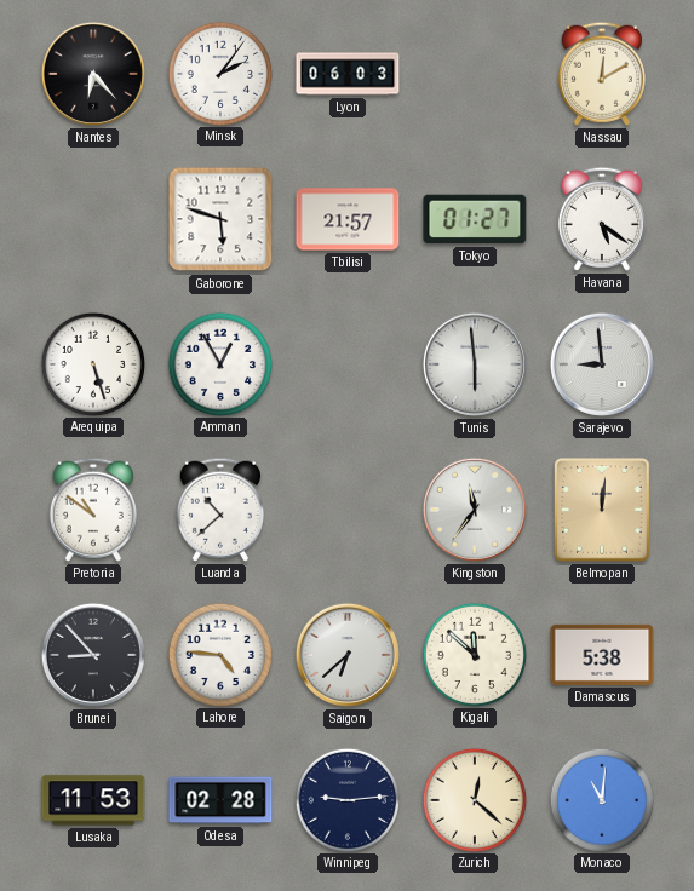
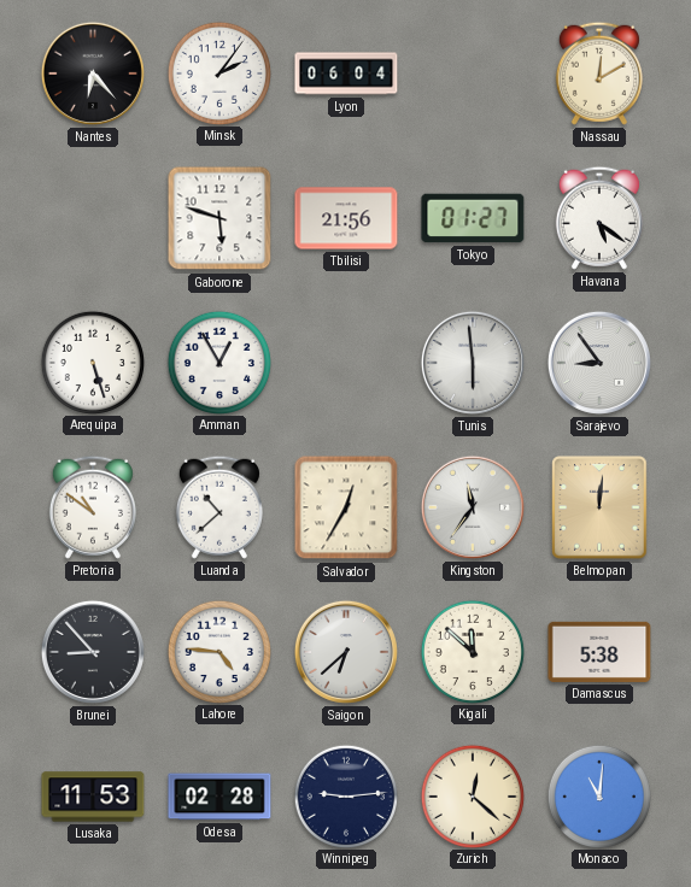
Lyon: 06:03 -> 06:04 (346, 74)
Tbilisi: 21:57 -> 21:56 (346, 218)
Sarajevo: 8:59 -> 8:54 (599, 363)
Salvador: none -> 12:35 (346, 507)
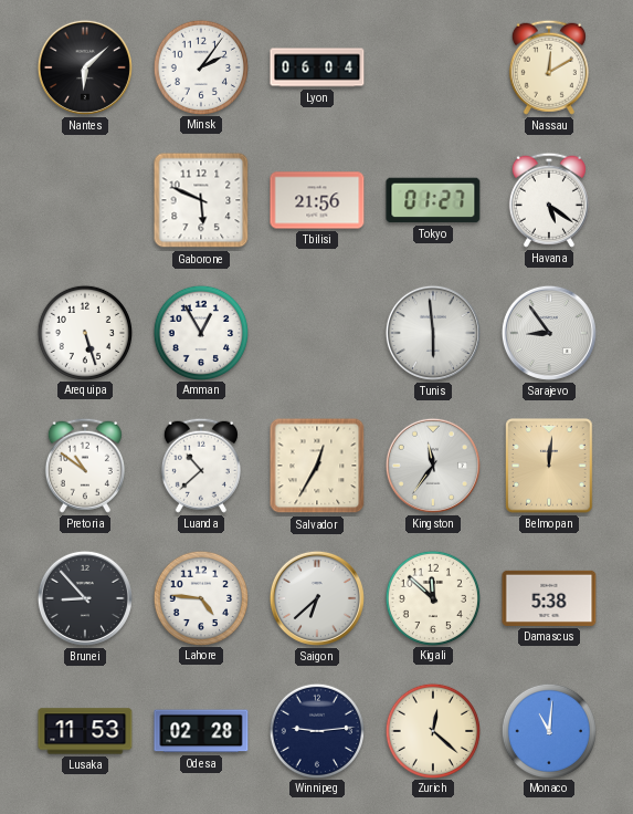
Nantes: 6:23 -> 6:08 (85, 67)
Gaborone: 5:48 -> 5:49 (201, 200)
